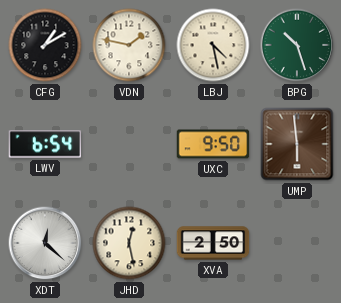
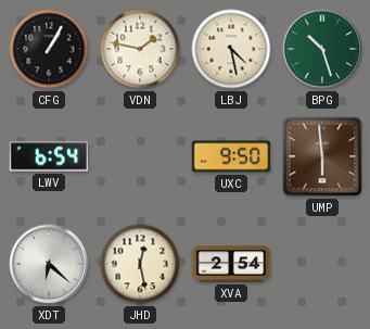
CFG: 1:10 -> 1:05 (49, 49)
XDT: 12:22 -> 6:22 (49, 264)
XVA: 2:50 -> 2:54 (231, 264)
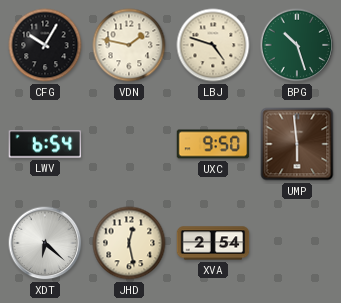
CFG: 1:05 -> 10:05 (45, 45)
LBJ: 4:28 -> 4:48 (213, 45)
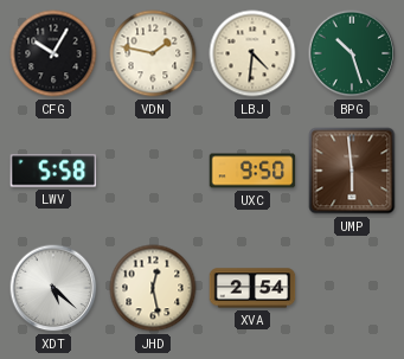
LBJ: 4:48 -> 4:31 (252, 53)
LWV: 6:54 -> 5:58 (53, 171)
XDT: 6:22 -> 5:22 (53, 288)
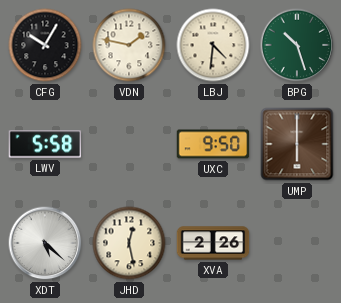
UMP: 5:59 -> 6:00 (297, 144)
XVA: 2:54 -> 2:26 (213, 243)
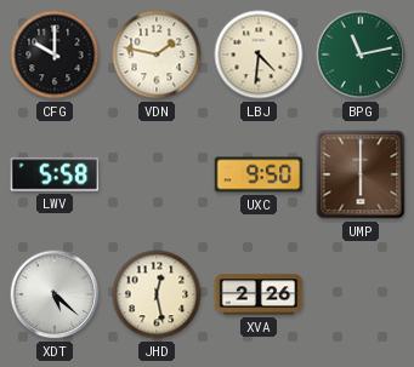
CFG: 10:05 -> 10:00 (55, 55)
BPG: 10:27 -> 11:13 (361, 55)
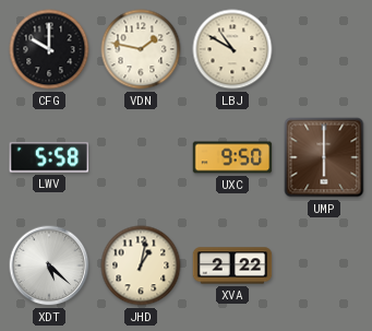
LBJ: 4:31 -> 10:50 (232, 49)
BPG: 11:13 -> none (361, 55)
JHD: 12:28 -> 1:02 (141, 265)
XVA: 2:26 -> 2:22 (232, 265)
